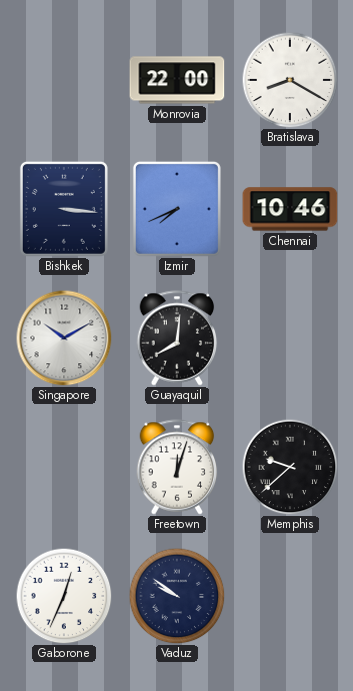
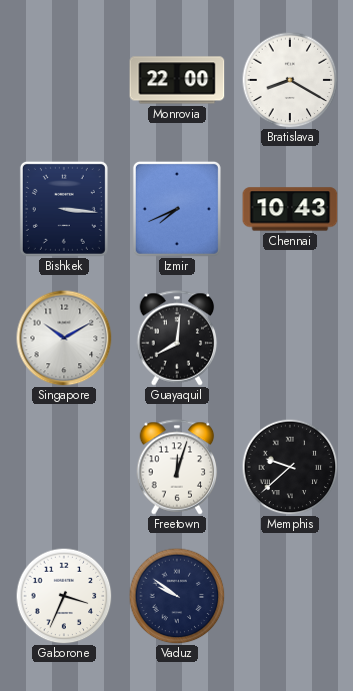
Chennai: 10:46 -> 10:43 (290, 209)
Gaborone: 12:34 -> 3:34 (64, 596)
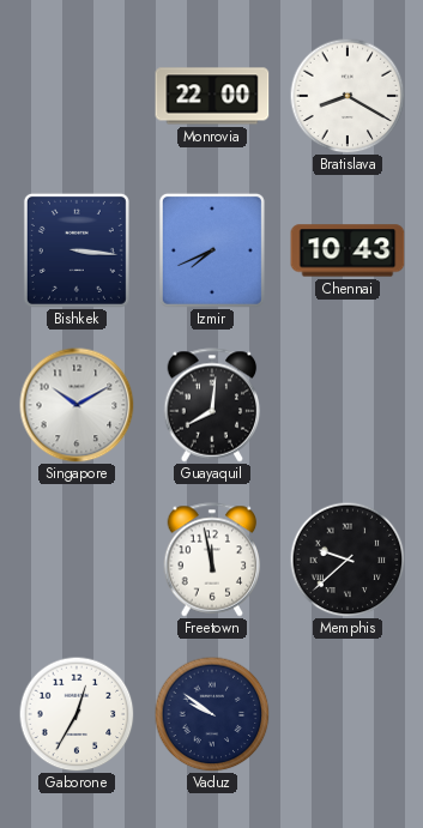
Freetown: 12:03 -> 11:58 (212, 560)
Gaborone: 3:34 -> 12:35 (77, 714)
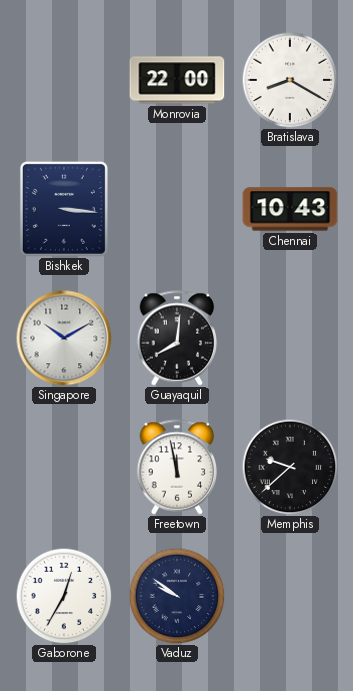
Izmir: 7:41 -> none (212, 250)
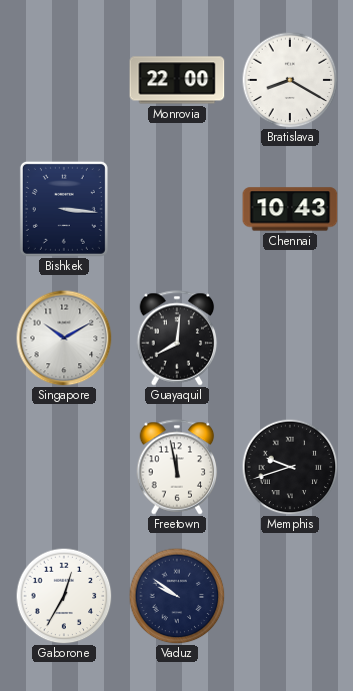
Memphis: 9:38 -> 9:42 (290, 467)
